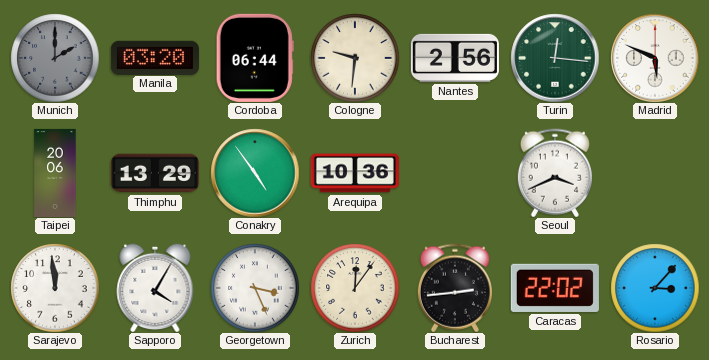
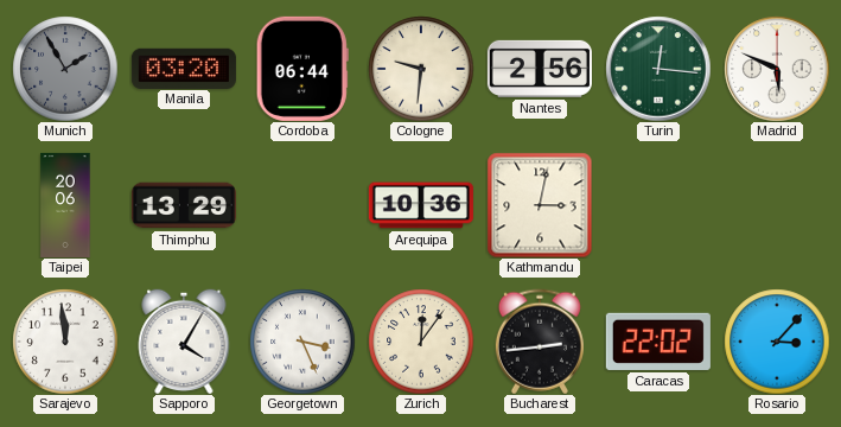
Munich: 2:00 -> 1:55 (65, 69)
Conakry: 4:54 -> none (255, 173)
Kathmandu: none -> 3:02 (540, 205)
Seoul: 3:41 -> none (555, 173)
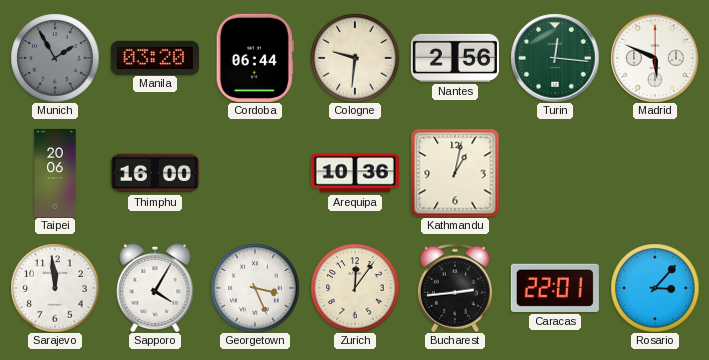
Thimphu: 13:29 -> 16:00 (155, 173)
Kathmandu: 3:02 -> 1:02 (455, 173)
Caracas: 22:02 -> 22:01 (555, 288)
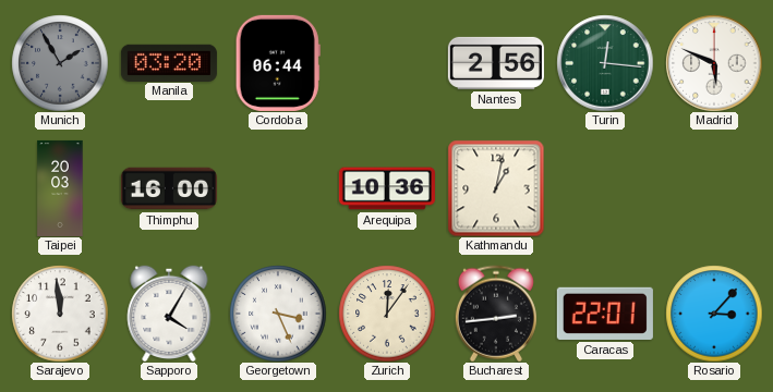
Cologne: 9:31 -> none (355, 58)
Taipei: 20:06 -> 20:03 (60, 188)
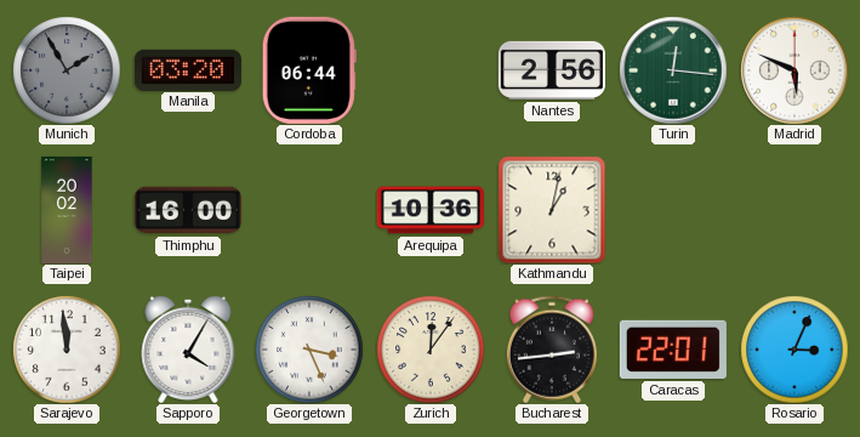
Taipei: 20:03 -> 20:02 (67, 210)
Rosario: 3:07 -> 3:04 (794, 350)
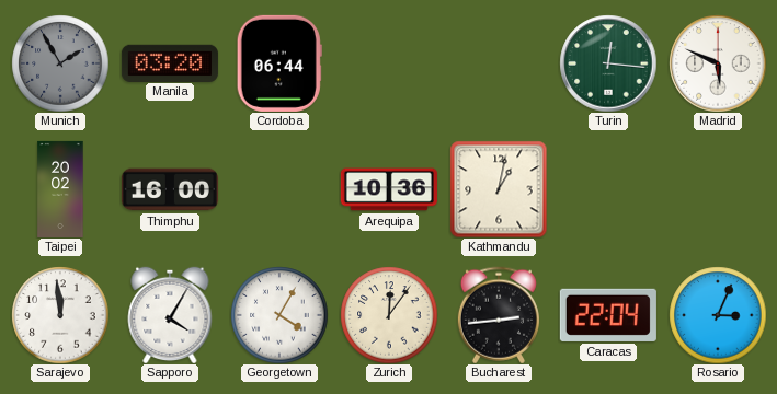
Nantes: 2:56 -> none (552, 70)
Georgetown: 3:26 -> 4:05 (279, 315)
Caracas: 22:01 -> 22:04 (608, 315)
